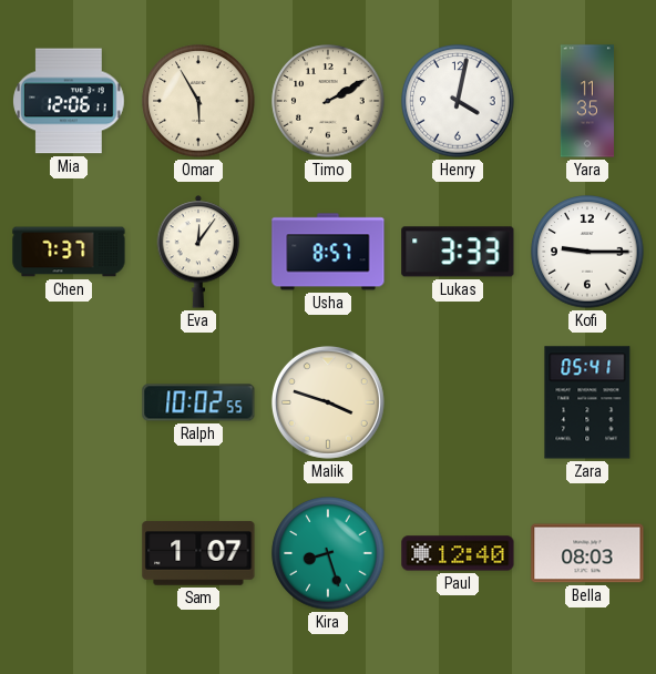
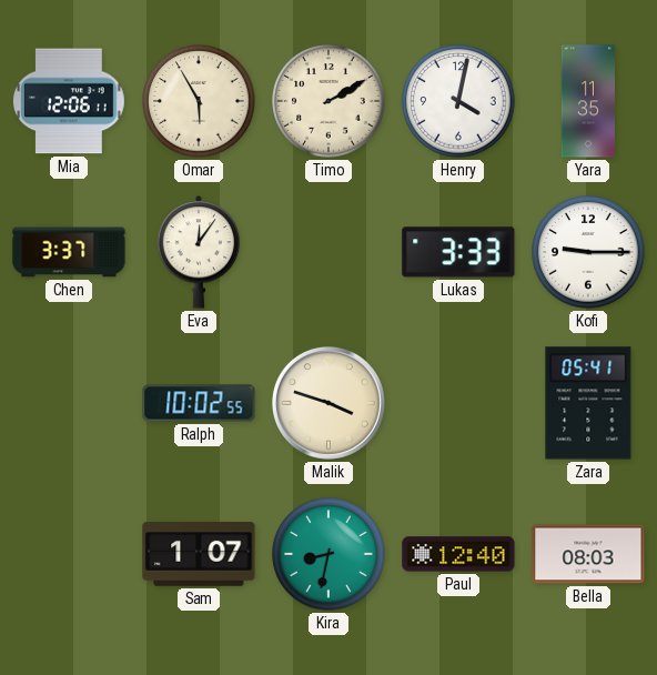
Chen: 7:37 -> 3:37 (69, 252)
Usha: 8:57 -> none (328, 252)
Kira: 8:27 -> 8:32 (328, 554)
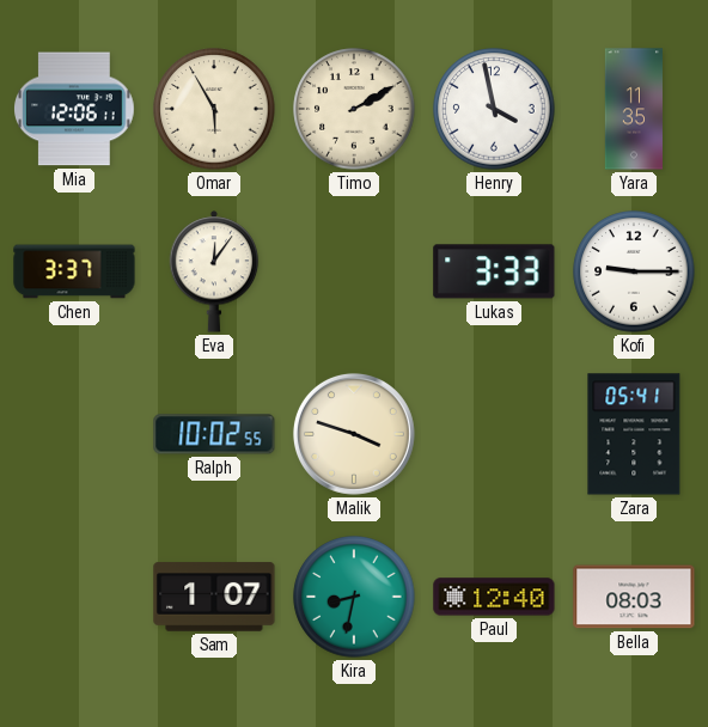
Henry: 4:02 -> 3:58 (494, 109)
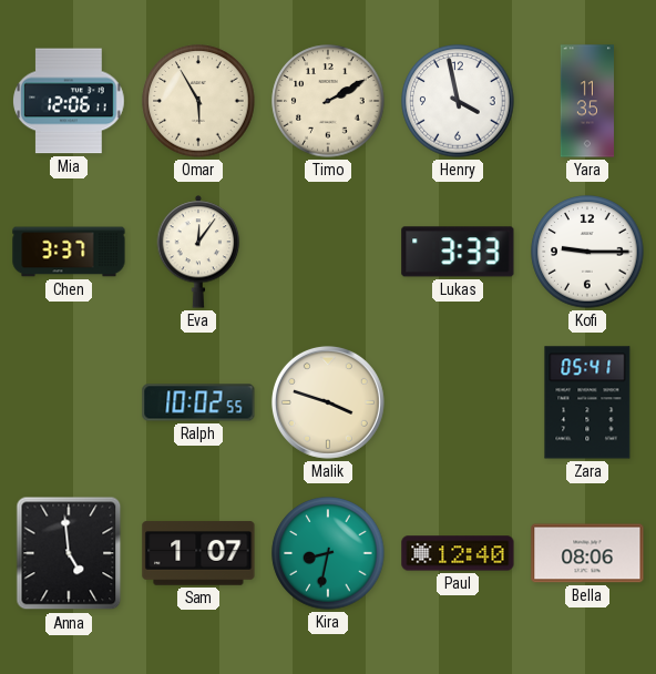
Anna: none -> 4:59 (69, 553)
Bella: 08:03 -> 08:06 (587, 553)
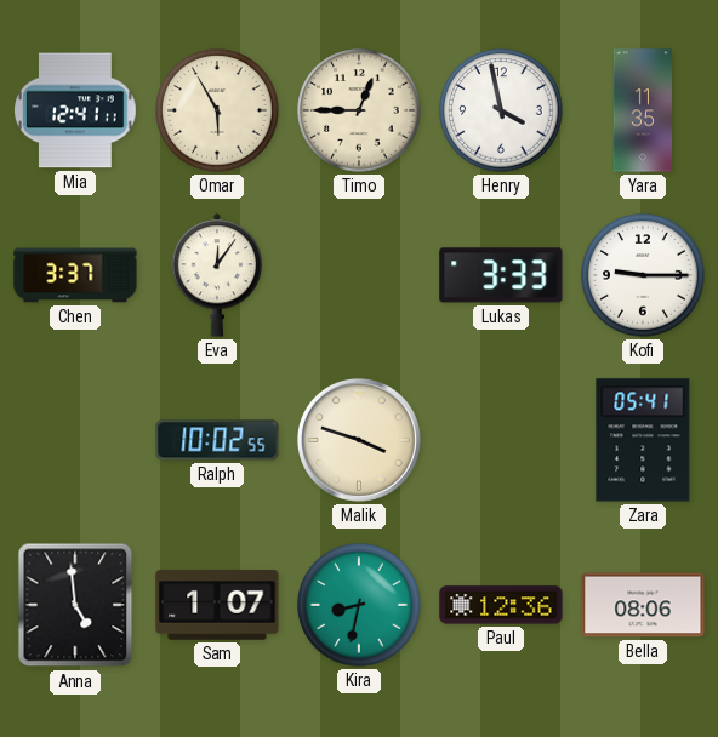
Mia: 12:06 -> 12:41 (76, 110)
Timo: 2:10 -> 12:45 (359, 110)
Paul: 12:40 -> 12:36 (501, 605)
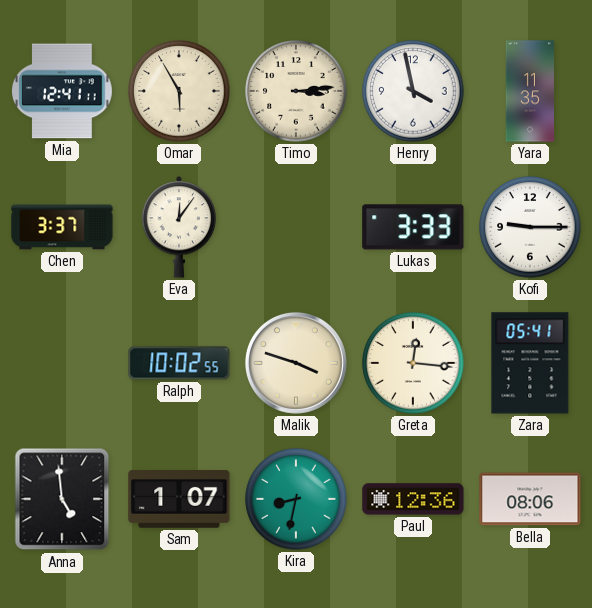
Timo: 12:45 -> 3:14 (296, 91)
Greta: none -> 12:16 (413, 363)
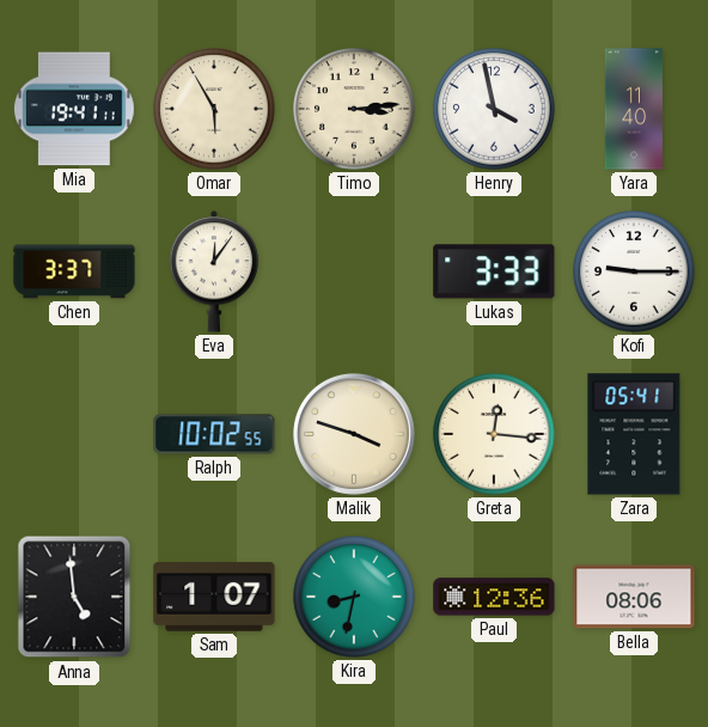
Mia: 12:41 -> 19:41 (75, 109)
Yara: 11:35 -> 11:40 (633, 109)
